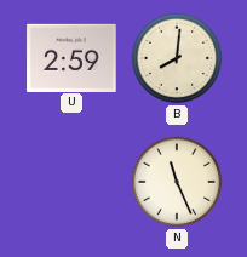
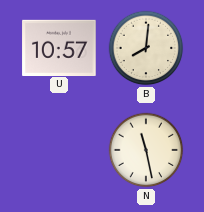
U: 2:59 -> 10:57 (59, 47)
N: 11:26 -> 11:28 (146, 150)
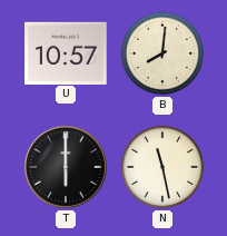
T: none -> 6:00 (66, 167)
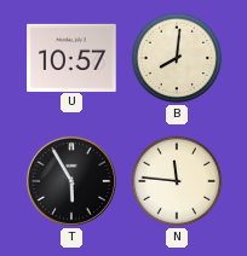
T: 6:00 -> 5:55 (71, 181)
N: 11:28 -> 11:46 (177, 181)
